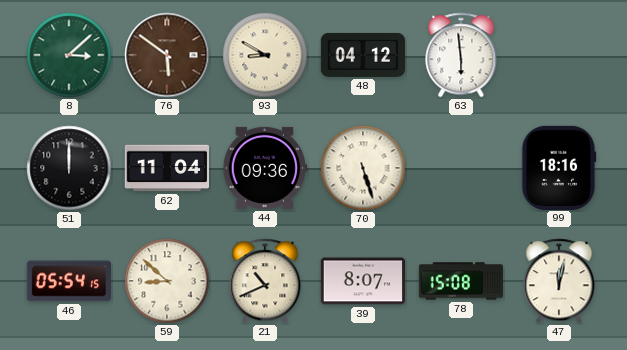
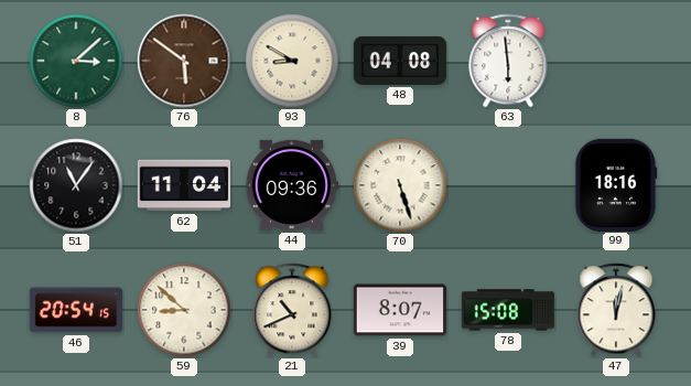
48: 04:12 -> 04:08 (400, 61)
51: 12:00 -> 11:06 (76, 185)
46: 05:54 -> 20:54 (75, 310)
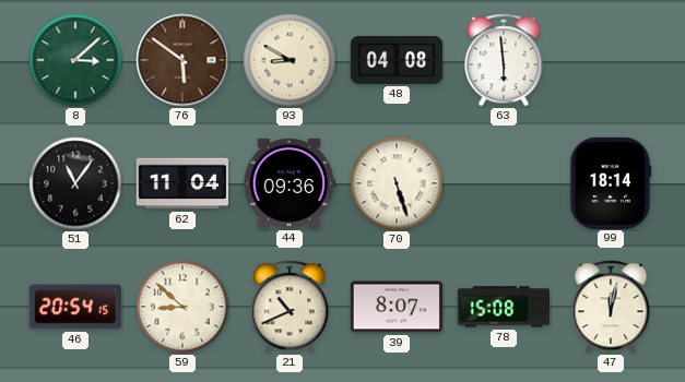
99: 18:16 -> 18:14 (611, 182)
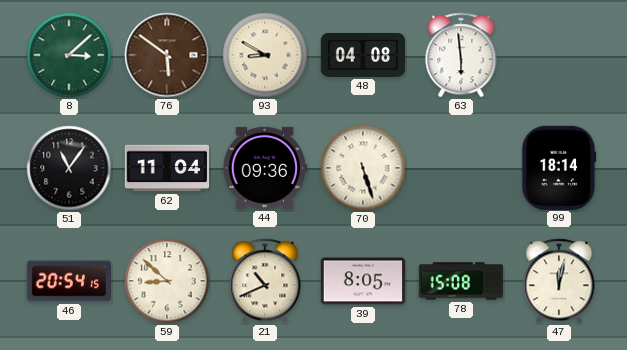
39: 8:07 -> 8:05 (362, 281)
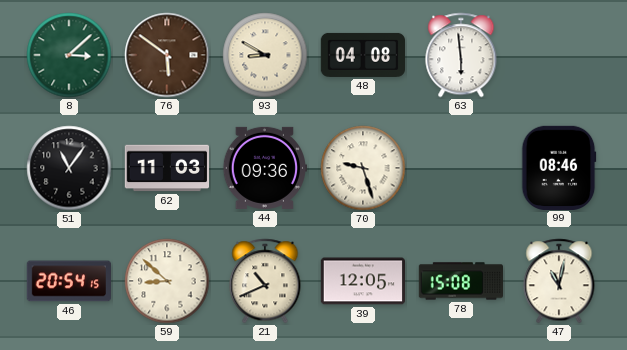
62: 11:04 -> 11:03 (167, 168)
70: 5:27 -> 9:27 (363, 168)
99: 18:14 -> 08:46 (559, 167)
39: 8:05 -> 12:05 (362, 281)
47: 12:02 -> 11:02 (559, 281)
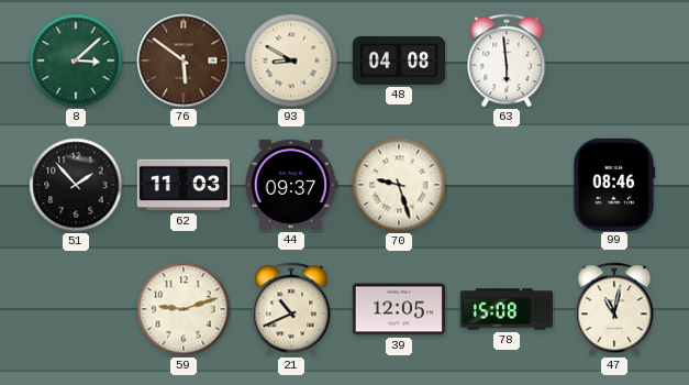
51: 11:06 -> 1:53 (76, 185)
44: 09:36 -> 09:37 (290, 185)
46: 20:54 -> none (68, 281)
59: 8:52 -> 9:12 (184, 309)
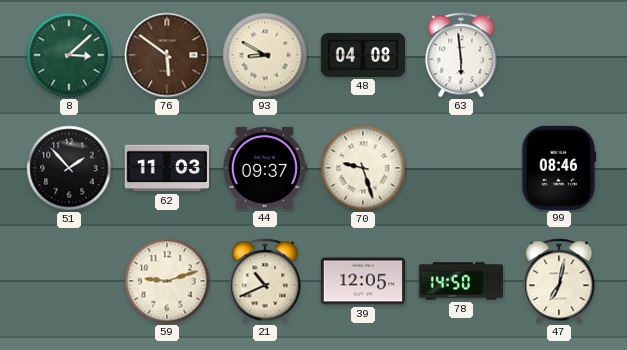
78: 15:08 -> 14:50 (461, 281)
47: 11:02 -> 7:02 (559, 281)
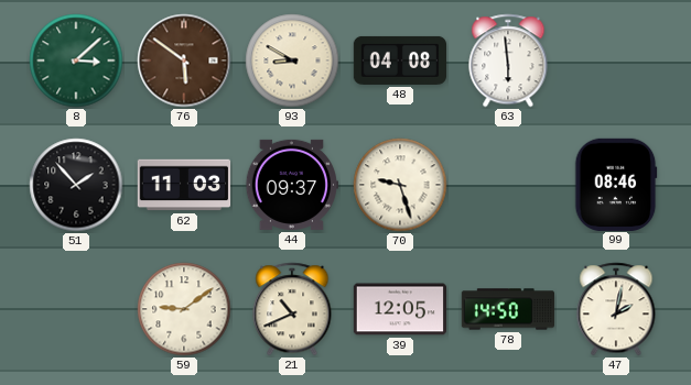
59: 9:12 -> 9:09 (184, 309)
47: 7:02 -> 2:02 (616, 309)
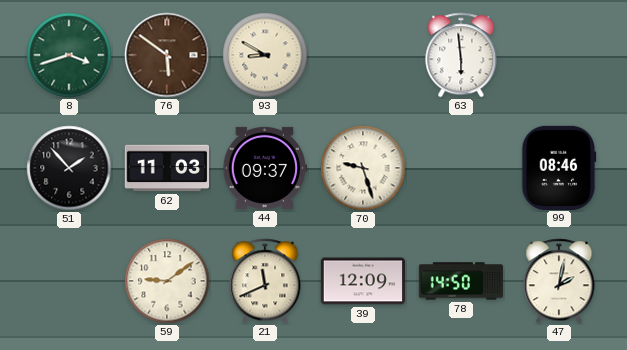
8: 3:08 -> 3:42 (69, 55)
48: 04:08 -> none (400, 61)
21: 10:41 -> 11:41 (265, 281)
39: 12:05 -> 12:09 (362, 281)
